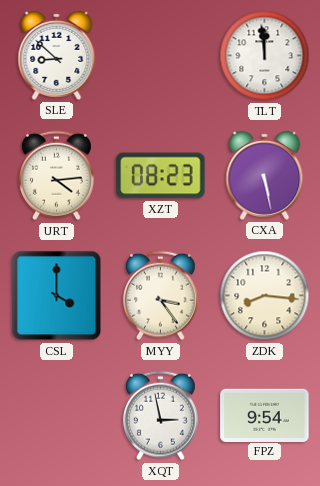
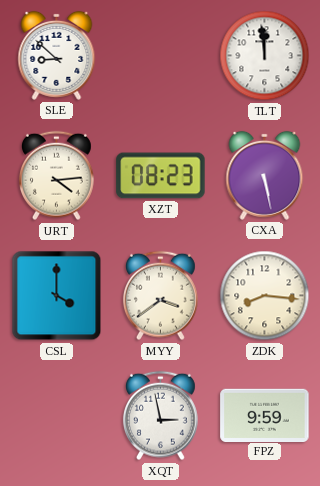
MYY: 3:24 -> 3:39 (160, 296)
FPZ: 9:54 -> 9:59 (265, 415)
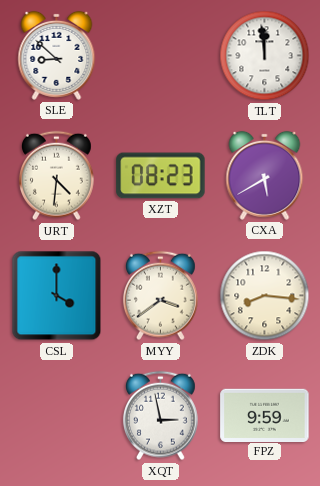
URT: 4:14 -> 4:31 (56, 176)
CXA: 5:28 -> 5:40 (265, 175)
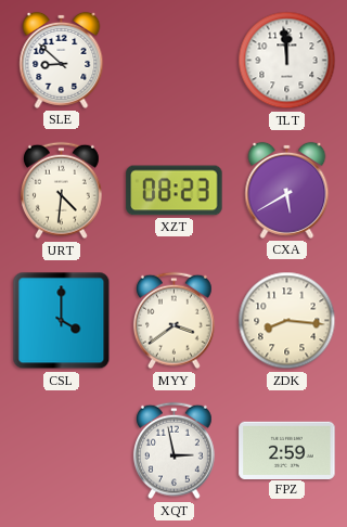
FPZ: 9:59 -> 2:59 (287, 450)
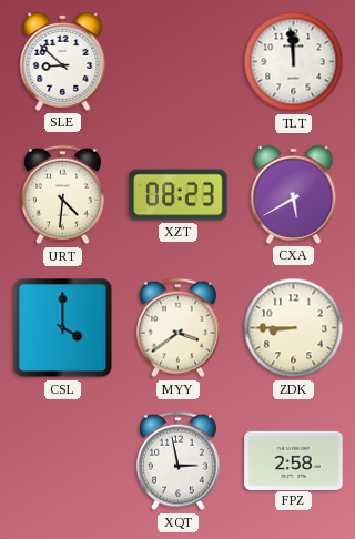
ZDK: 8:16 -> 8:45 (294, 328)
FPZ: 2:59 -> 2:58 (294, 460)
